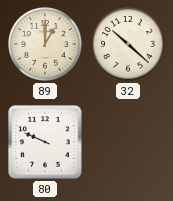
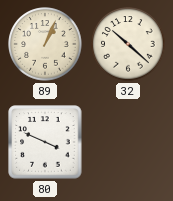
89: 1:00 -> 1:04 (45, 44)
80: 9:49 -> 3:49 (45, 142)
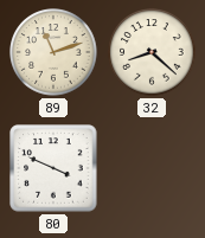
89: 1:04 -> 11:12 (53, 52)
32: 10:22 -> 8:22 (152, 52)
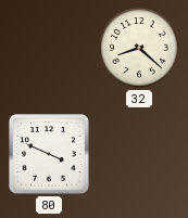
89: 11:12 -> none (53, 52)
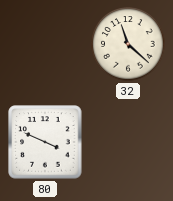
32: 8:22 -> 11:22 (128, 44)
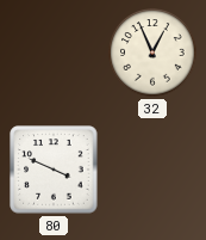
32: 11:22 -> 12:56 (152, 53)
